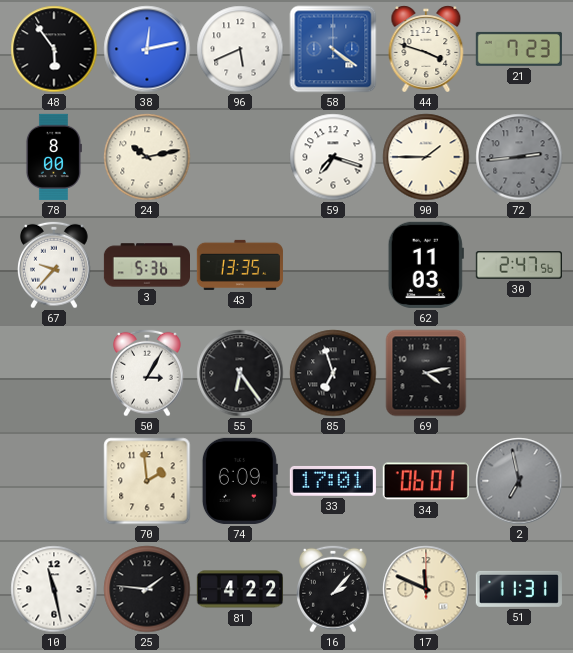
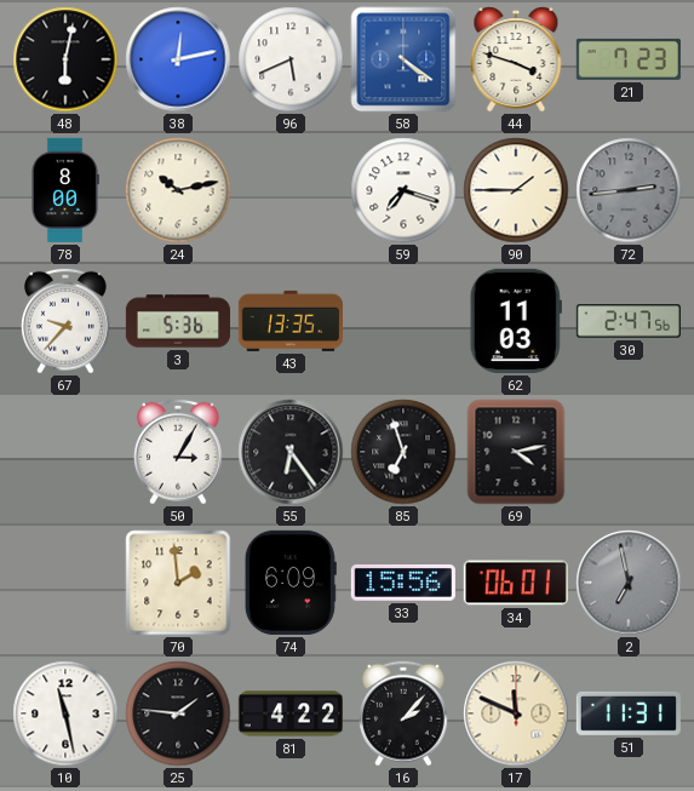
48: 5:54 -> 6:02 (65, 59)
33: 17:01 -> 15:56 (403, 583)
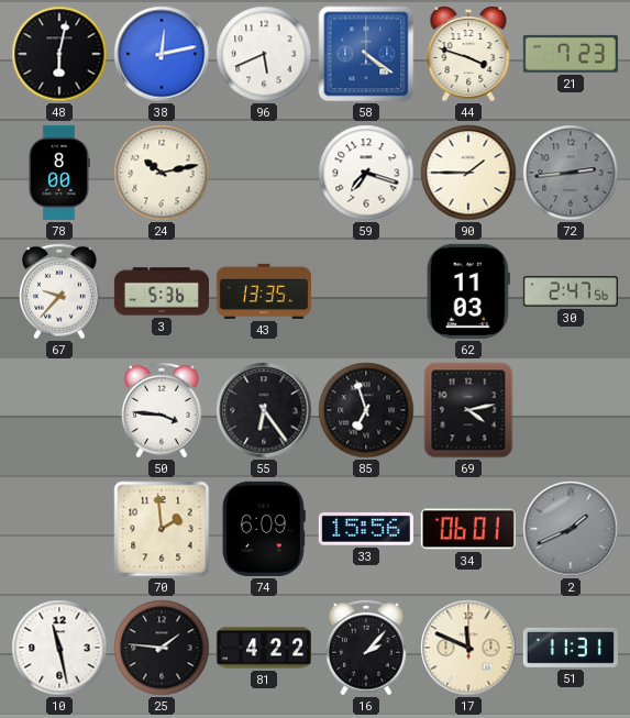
50: 3:05 -> 3:46 (163, 410)
2: 6:58 -> 1:41 (571, 529)
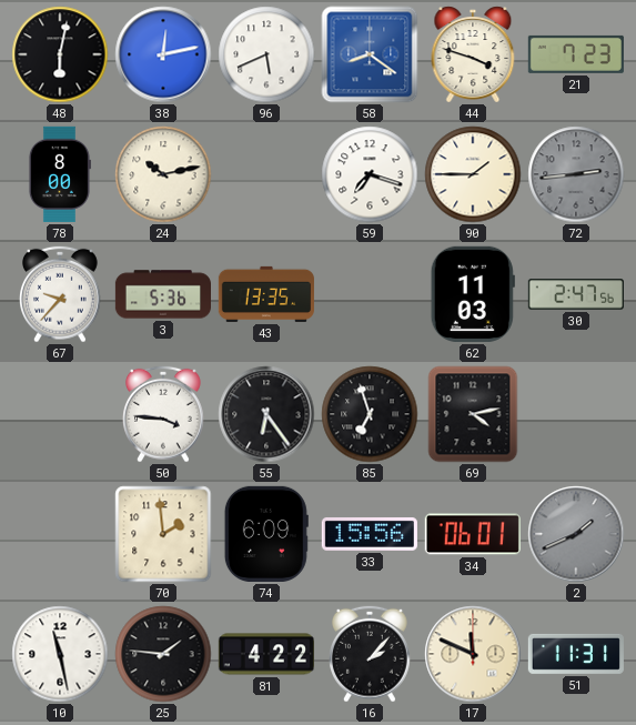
58: 4:21 -> 8:21 (370, 54)
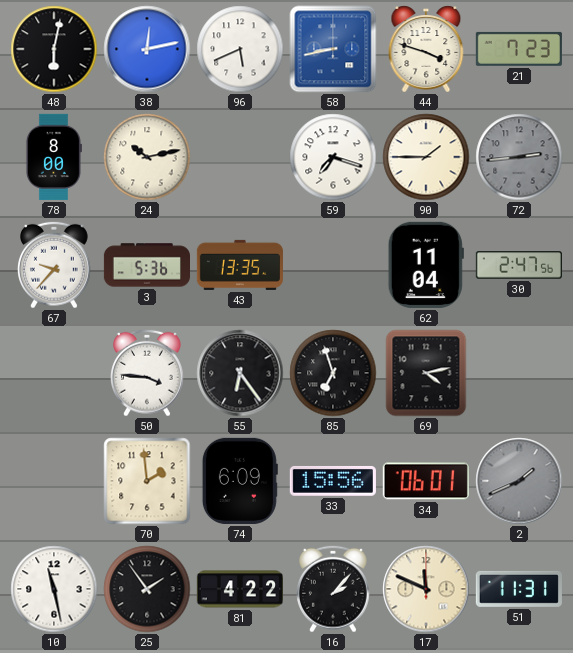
58: 8:21 -> 8:43 (333, 49)
62: 11:03 -> 11:04 (426, 265)
25: 1:46 -> 1:54 (147, 589)
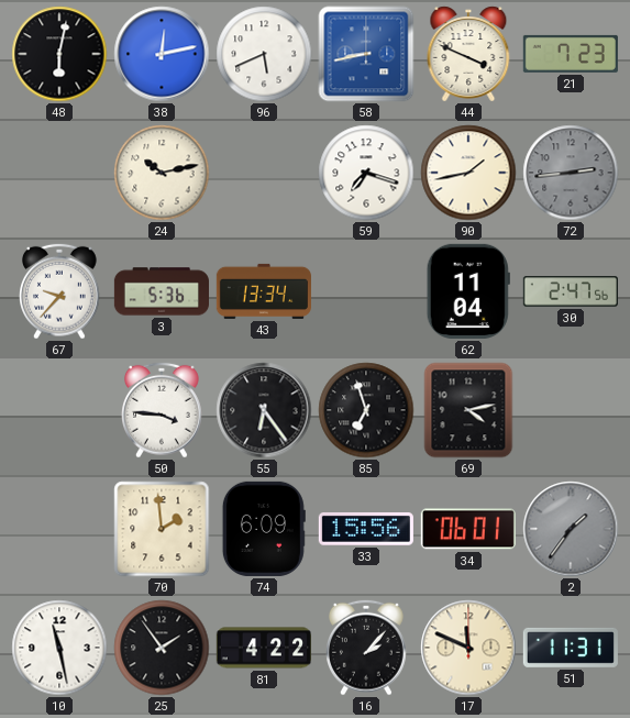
44: 3:48 -> 3:49 (468, 54)
78: 8:00 -> none (53, 157)
90: 1:45 -> 1:43 (468, 173)
43: 13:35 -> 13:34 (264, 291)
2: 1:41 -> 1:36 (571, 529)
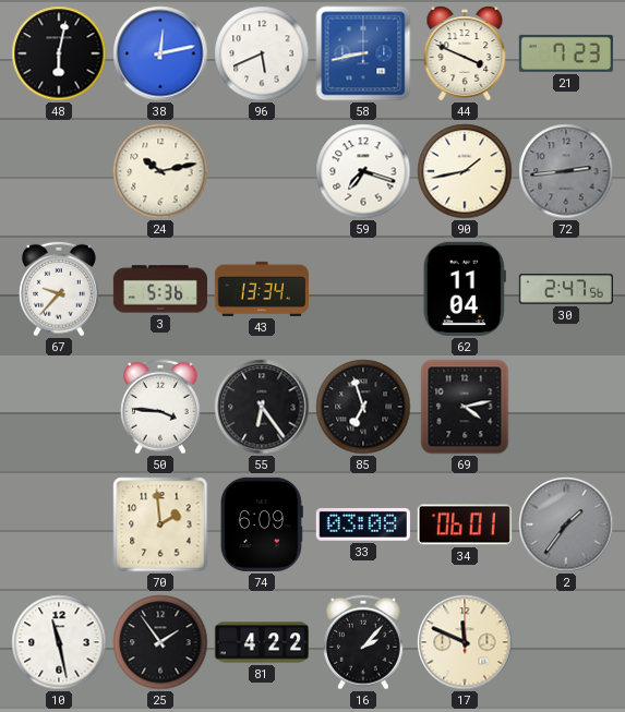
33: 15:56 -> 03:08 (363, 524)
51: 11:31 -> none (571, 648)
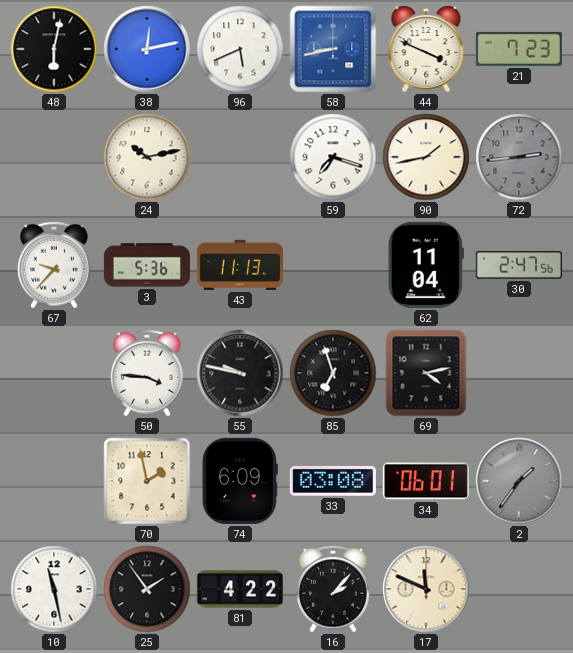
43: 13:34 -> 11:13 (240, 265)
55: 6:24 -> 9:47 (240, 373)
70: 1:59 -> 1:58 (147, 481)
